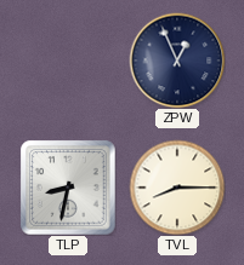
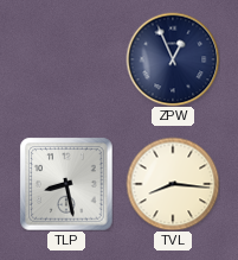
TLP: 8:32 -> 8:28 (66, 184)
TVL: 8:15 -> 8:16 (173, 184)
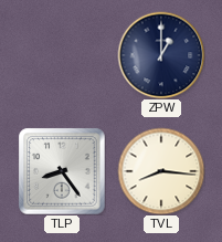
ZPW: 12:56 -> 1:00 (161, 55)
TLP: 8:28 -> 8:24 (62, 171)
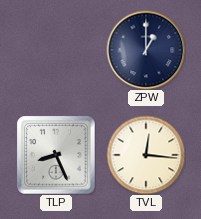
TLP: 8:24 -> 8:26 (56, 155)
TVL: 8:16 -> 12:16 (146, 155)
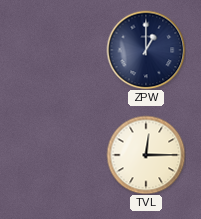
TLP: 8:26 -> none (56, 155)
TVL: 12:16 -> 12:15 (146, 155)
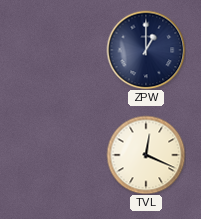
TVL: 12:15 -> 12:19 (146, 155)
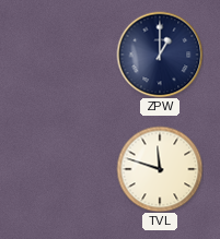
TVL: 12:19 -> 11:48 (160, 169)
